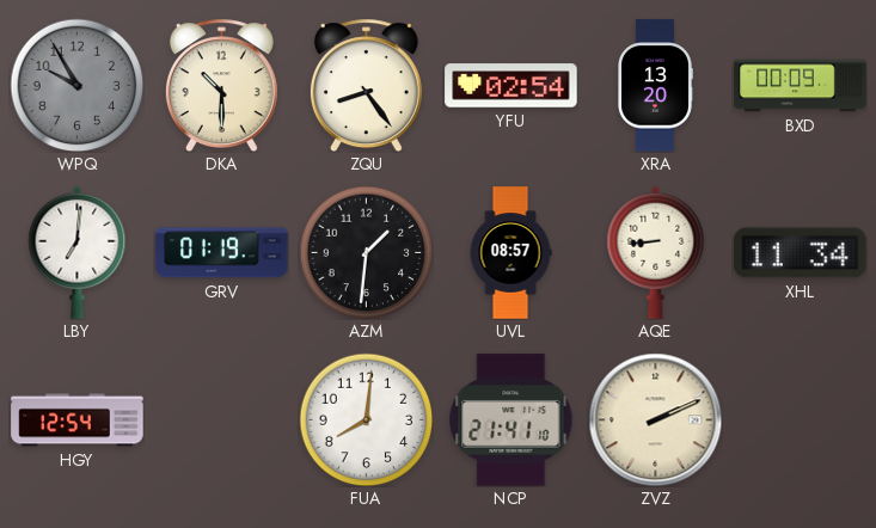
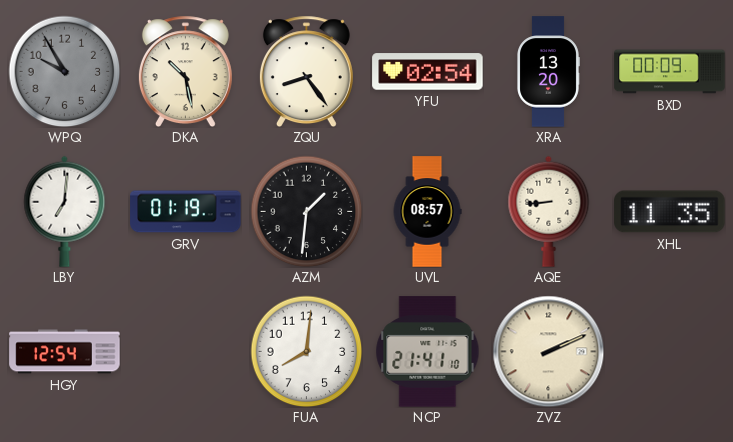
DKA: 10:30 -> 10:28 (185, 71)
XHL: 11:34 -> 11:35 (670, 212)
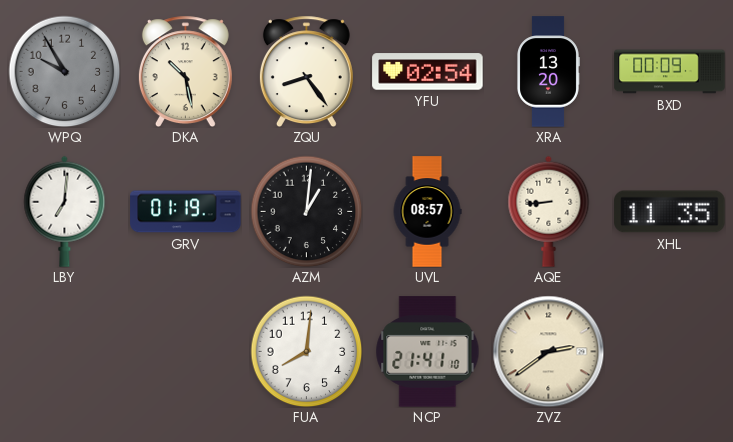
AZM: 1:31 -> 1:01 (306, 211)
HGY: 12:54 -> none (65, 352)
ZVZ: 2:11 -> 2:39 (548, 351)
